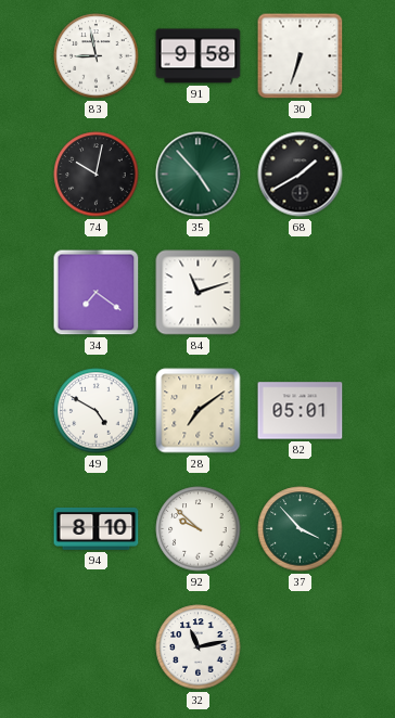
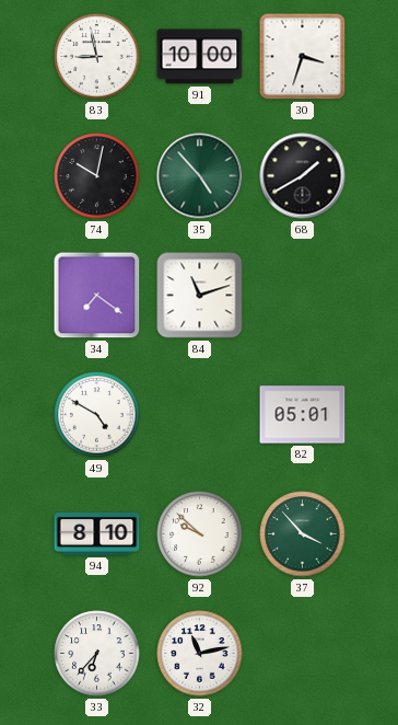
91: 9:58 -> 10:00 (200, 57)
30: 6:33 -> 3:33 (303, 57)
28: 7:09 -> none (199, 411)
33: none -> 6:37 (97, 654)
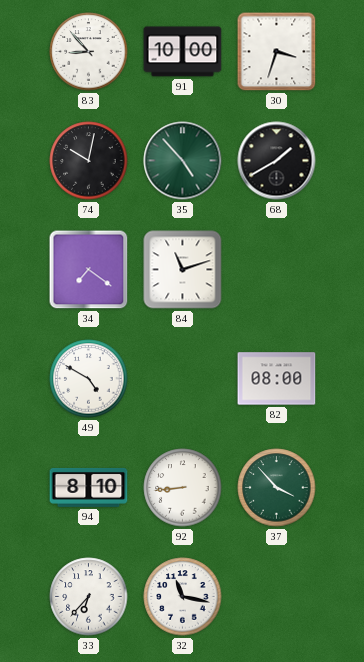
83: 8:58 -> 8:53 (89, 52)
82: 05:01 -> 08:00 (277, 379)
92: 9:52 -> 8:44 (183, 488)
32: 11:13 -> 11:17 (183, 597)
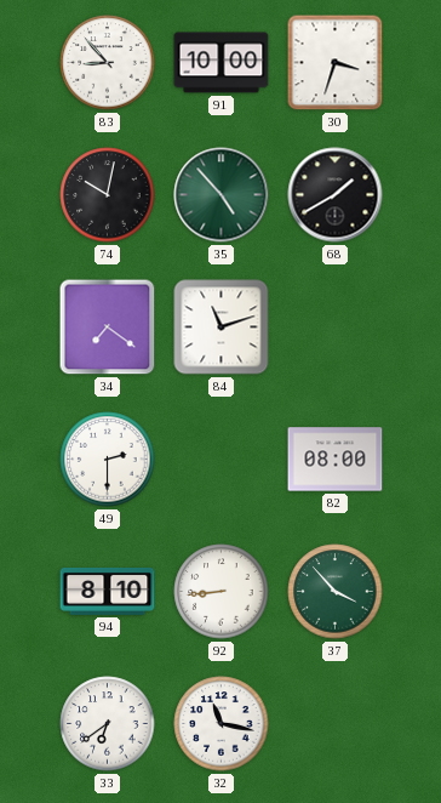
49: 4:50 -> 2:30 (108, 460)
33: 6:37 -> 6:39 (108, 724)
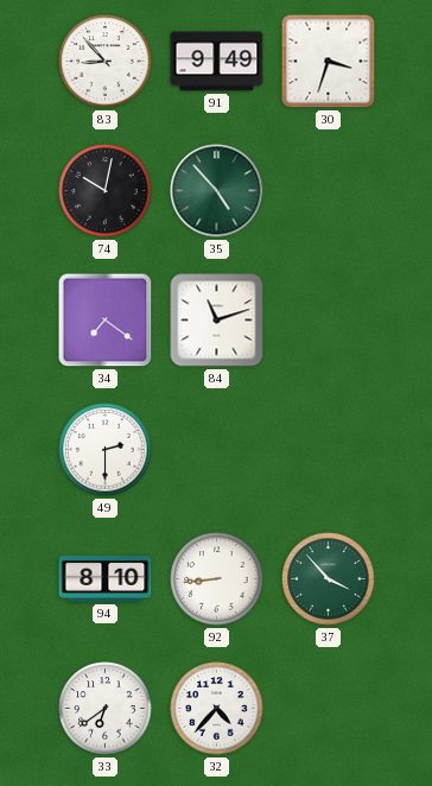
91: 10:00 -> 9:49 (217, 62)
68: 1:40 -> none (336, 195)
82: 08:00 -> none (336, 460)
32: 11:17 -> 4:37 (217, 709)
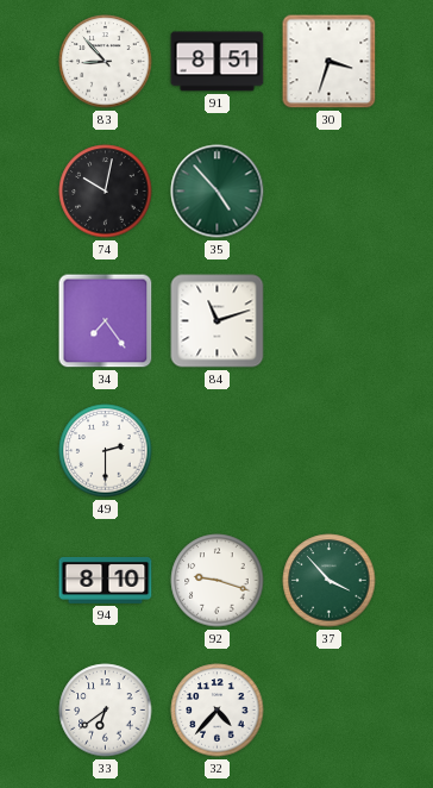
91: 9:49 -> 8:51 (218, 62)
34: 7:21 -> 7:24 (106, 321)
92: 8:44 -> 9:18 (218, 581)
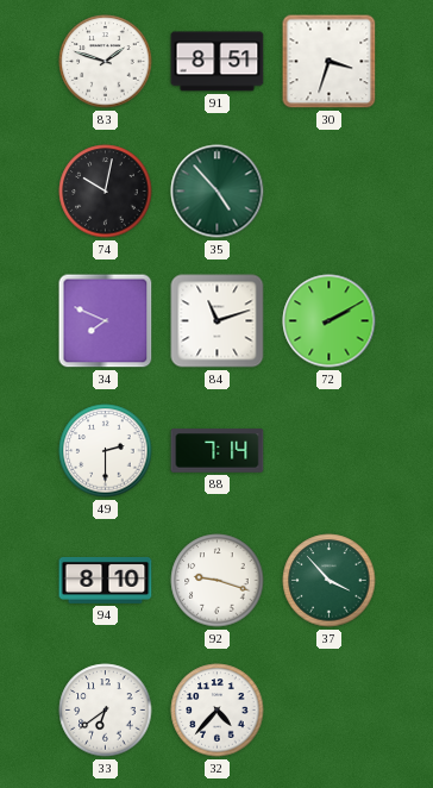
83: 8:53 -> 1:48 (106, 62)
34: 7:24 -> 7:49 (106, 321)
72: none -> 2:10 (330, 321)
88: none -> 7:14 (218, 451)
